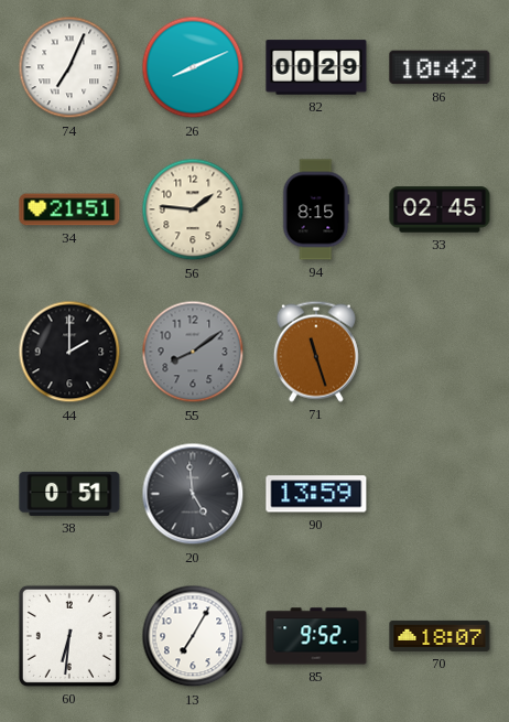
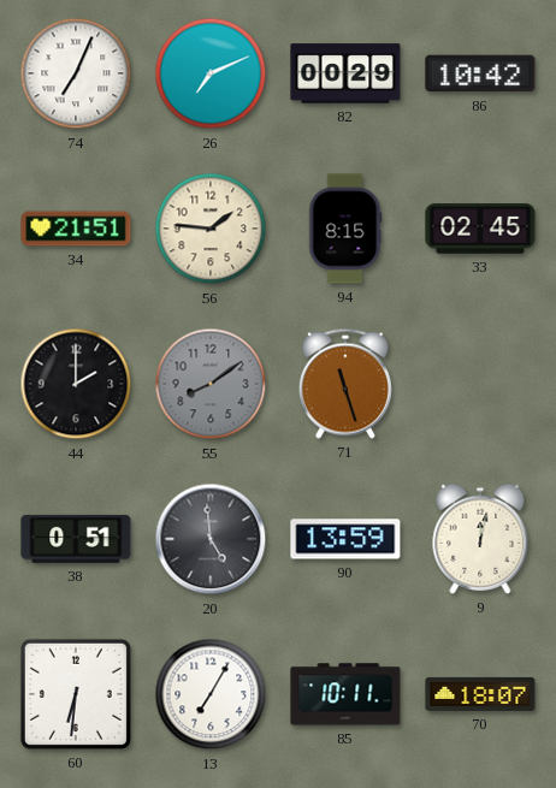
26: 8:11 -> 7:11 (211, 73)
9: none -> 12:02 (480, 539)
85: 9:52 -> 10:11 (345, 694)
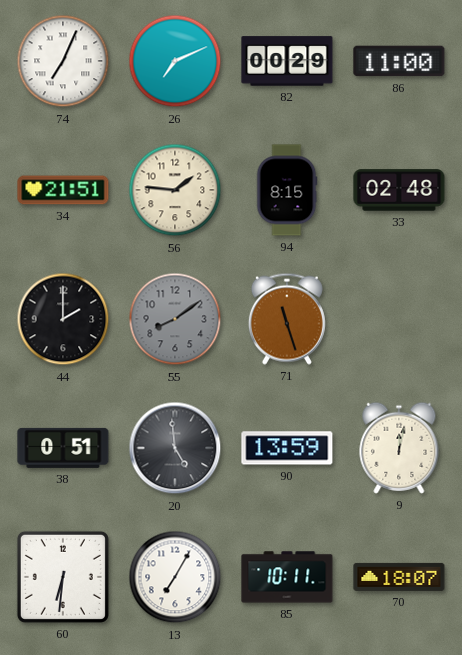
86: 10:42 -> 11:00 (399, 61)
33: 02:45 -> 02:48 (399, 190)
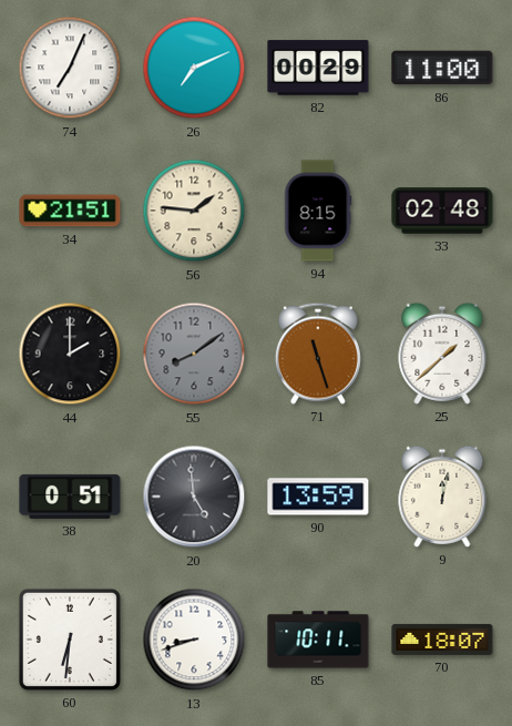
25: none -> 1:38 (442, 354)
13: 7:05 -> 8:42 (194, 640)
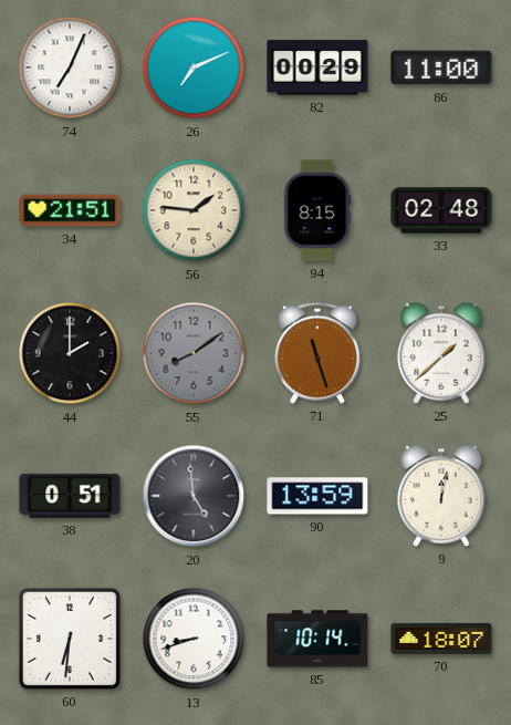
85: 10:11 -> 10:14 (317, 639)
